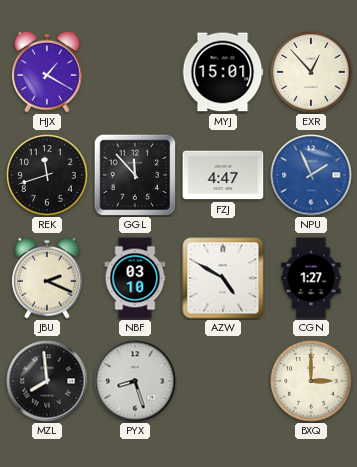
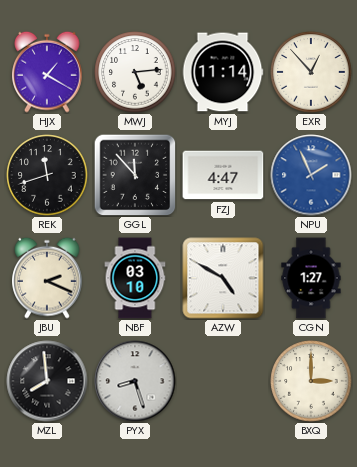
MWJ: none -> 5:14 (135, 72)
MYJ: 15:01 -> 11:14 (223, 72)
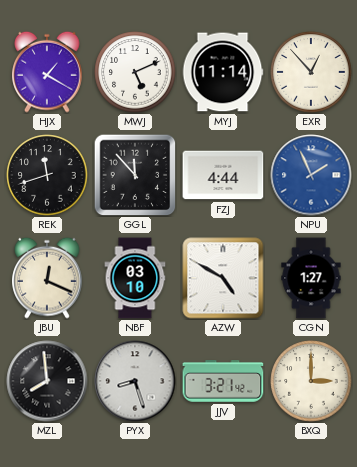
MWJ: 5:14 -> 5:11 (135, 72)
FZJ: 4:47 -> 4:44 (223, 175)
JBU: 2:19 -> 12:19 (47, 278)
JJV: none -> 3:21 (223, 381)
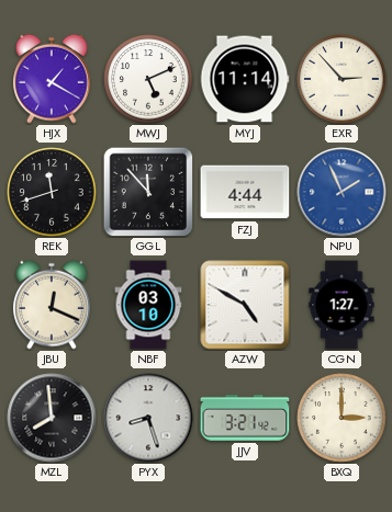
EXR: 12:53 -> 2:53 (341, 79)
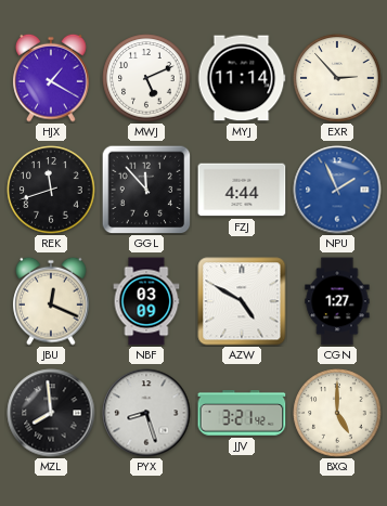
NBF: 03:10 -> 03:09 (146, 301)
BXQ: 3:00 -> 5:00 (337, 413)
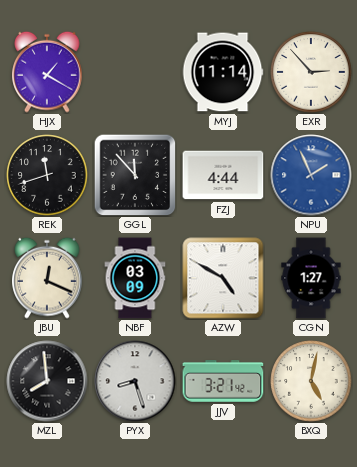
MWJ: 5:11 -> none (146, 78)
BXQ: 5:00 -> 5:02 (311, 381)
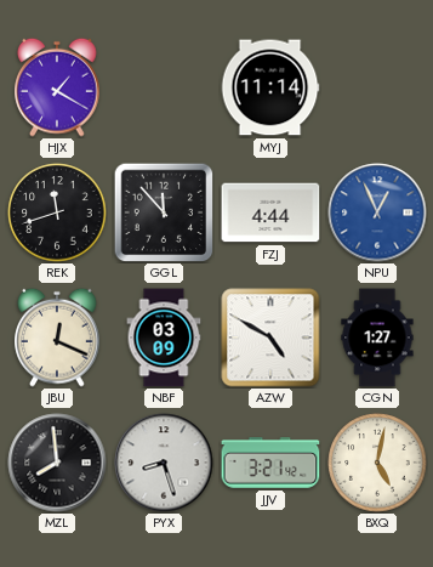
EXR: 2:53 -> none (311, 72)
NPU: 1:56 -> 12:56 (377, 212)
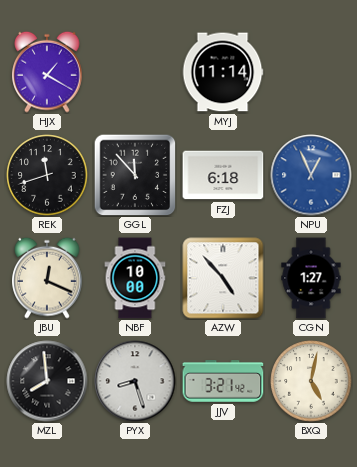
FZJ: 4:44 -> 6:18 (223, 175)
NBF: 03:09 -> 10:00 (135, 278)
AZW: 4:50 -> 4:53 (223, 278)
